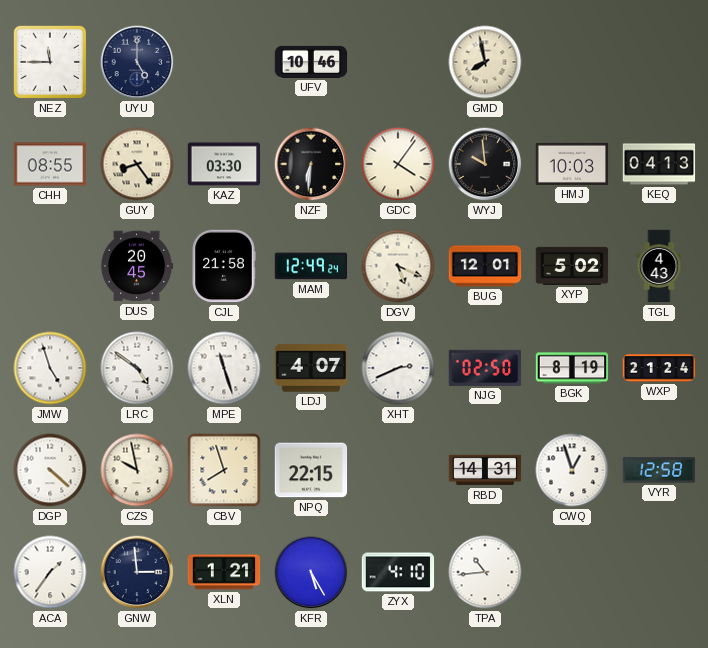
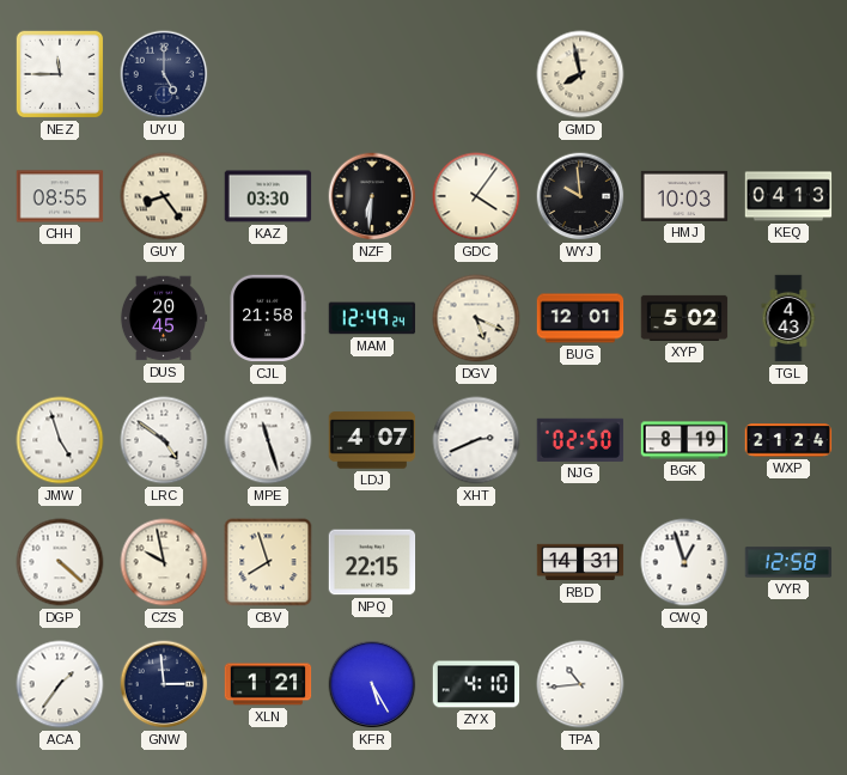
UFV: 10:46 -> none (311, 62)
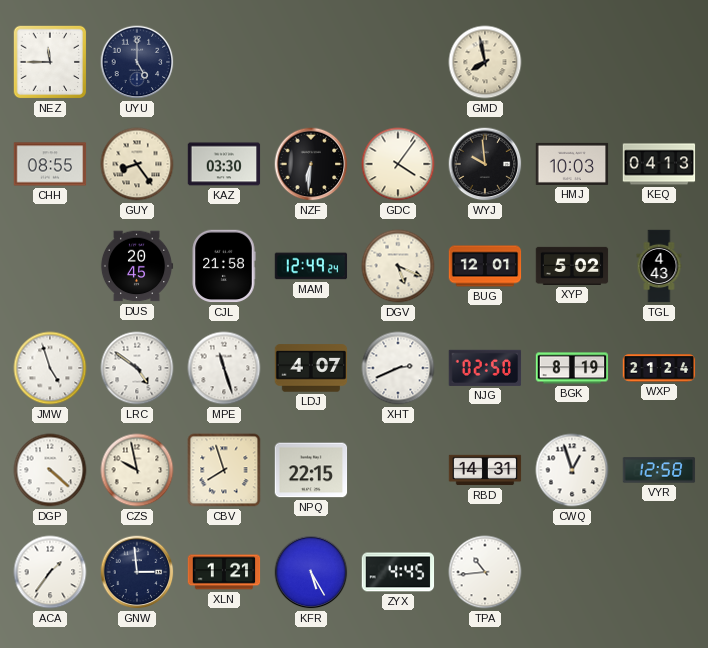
ZYX: 4:10 -> 4:45 (398, 572)
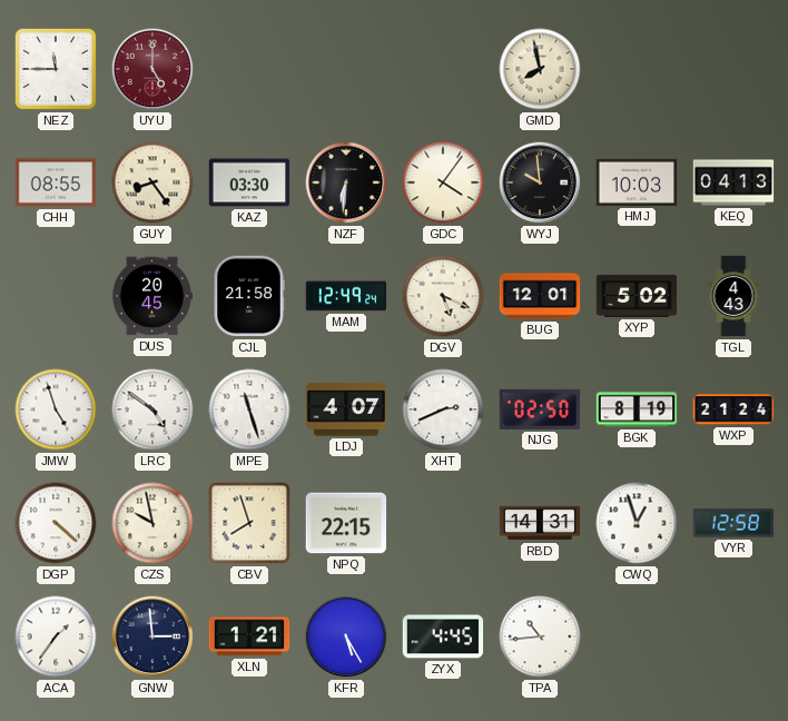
UYU dial: navy -> burgundy (152, 69)
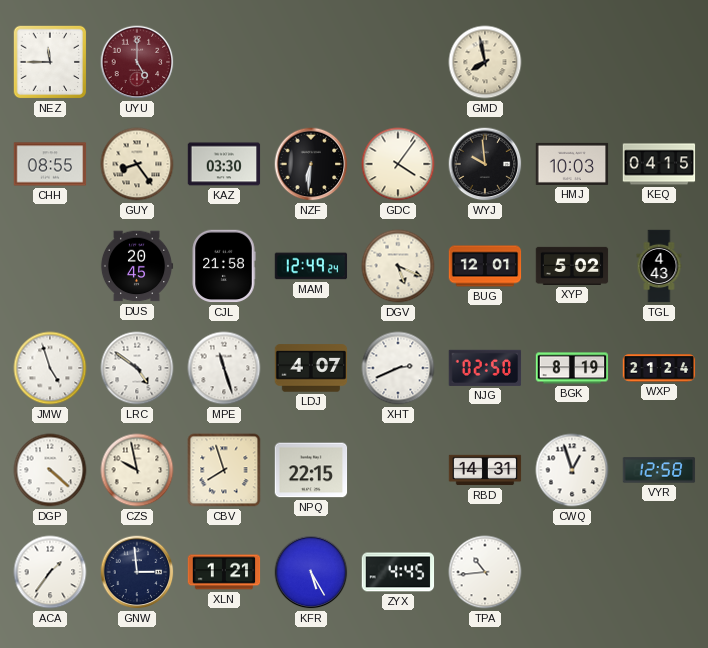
KEQ: 04:13 -> 04:15 (659, 164)
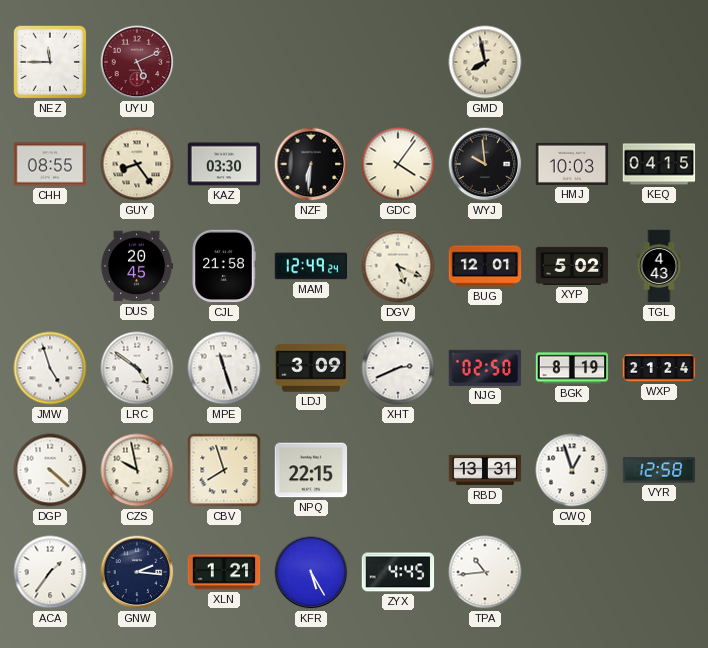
UYU: 5:00 -> 5:11 (137, 62)
LDJ: 4:07 -> 3:09 (311, 368)
RBD: 14:31 -> 13:31 (485, 470)
GNW: 2:59 -> 2:16 (137, 572)
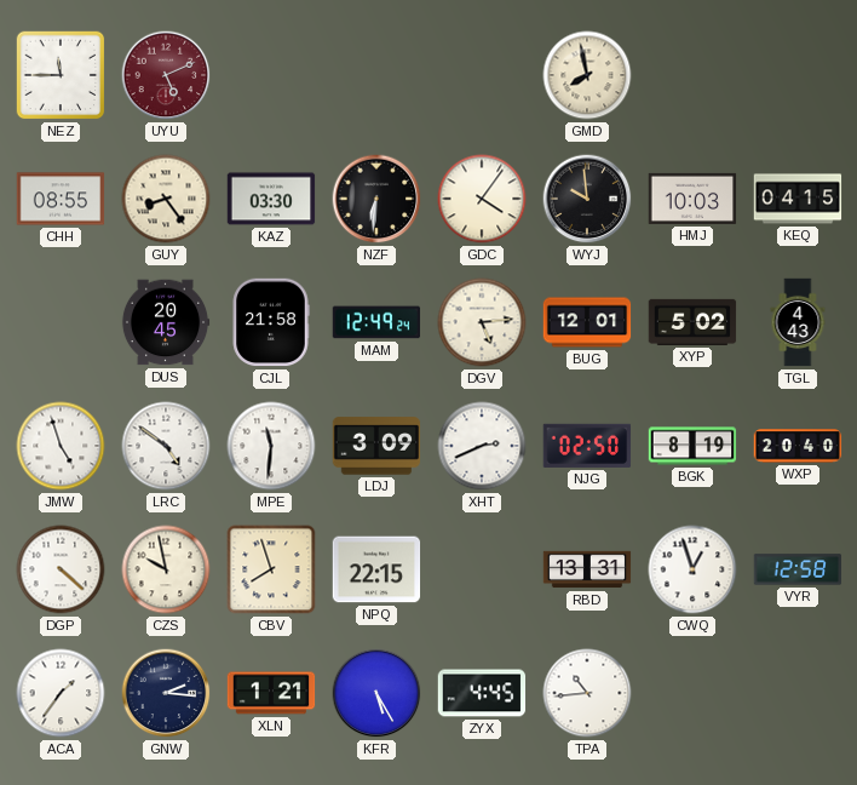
DGV: 5:19 -> 5:14 (482, 322)
MPE: 11:27 -> 11:31 (271, 446)
WXP: 21:24 -> 20:40 (798, 446)
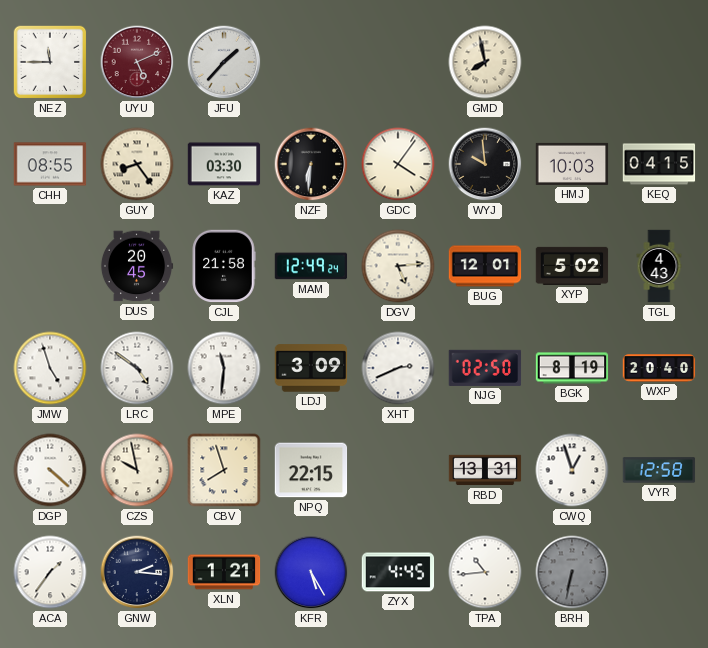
JFU: none -> 1:37 (224, 62)
BRH: none -> 6:32 (572, 572)
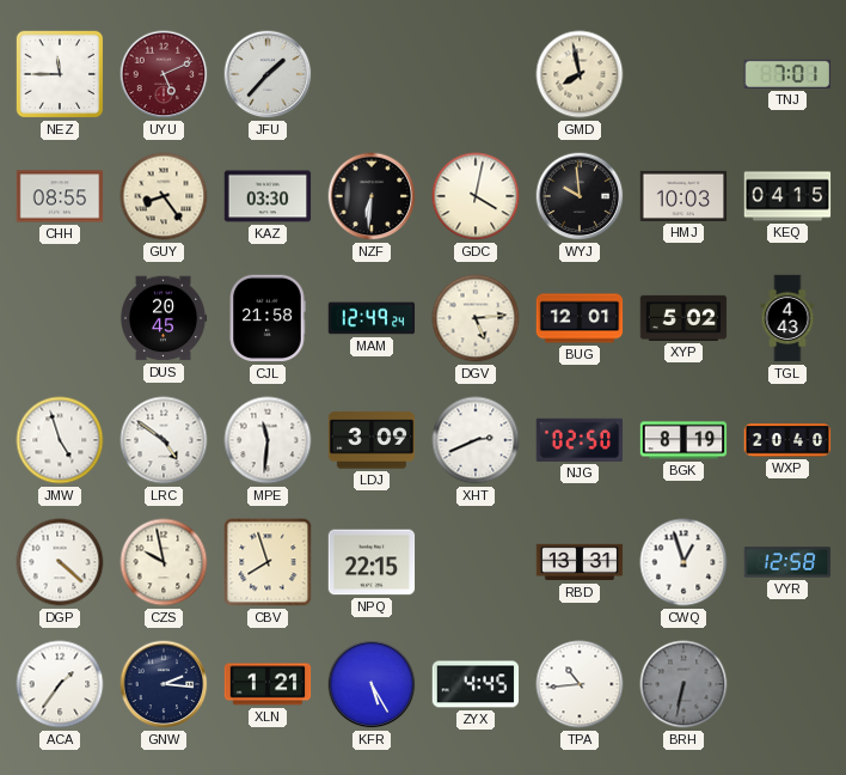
TNJ: none -> 7:01 (787, 74)
GDC: 4:06 -> 4:02 (476, 196)
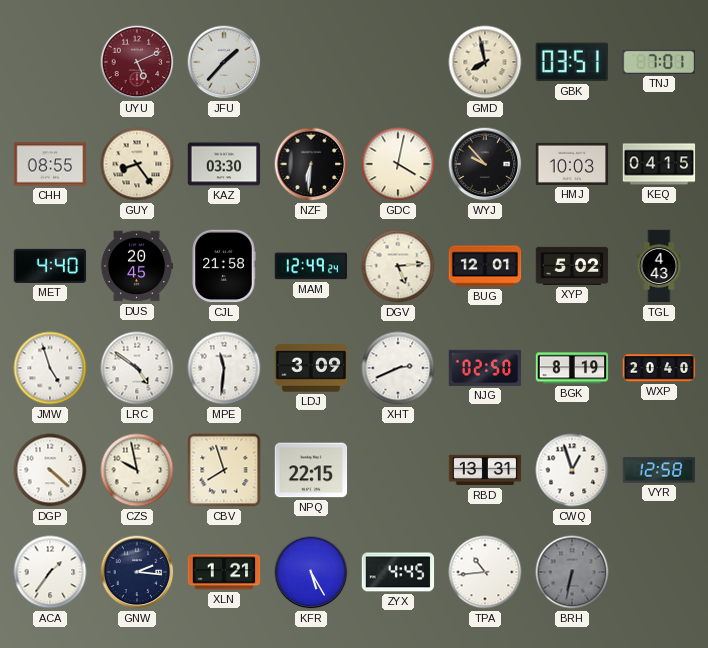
NEZ: 11:45 -> none (60, 74)
GBK: none -> 03:51 (572, 62)
WYJ: 9:59 -> 9:53 (485, 164)
MET: none -> 4:40 (50, 266)
